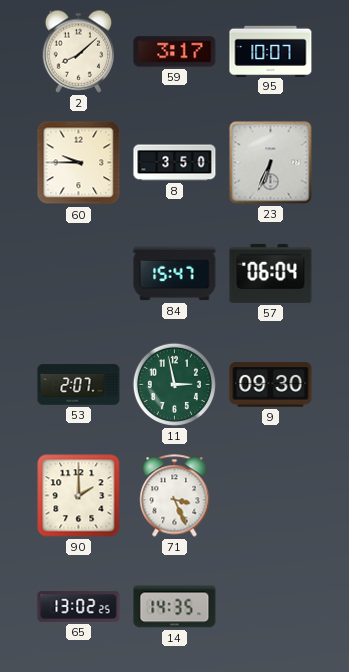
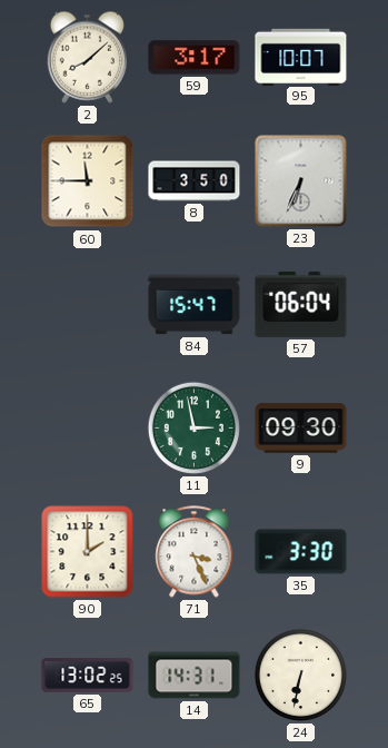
60: 9:45 -> 11:45 (88, 181)
53: 2:07 -> none (79, 385)
35: none -> 3:30 (301, 552)
14: 14:35 -> 14:31 (195, 676)
24: none -> 6:32 (300, 675)
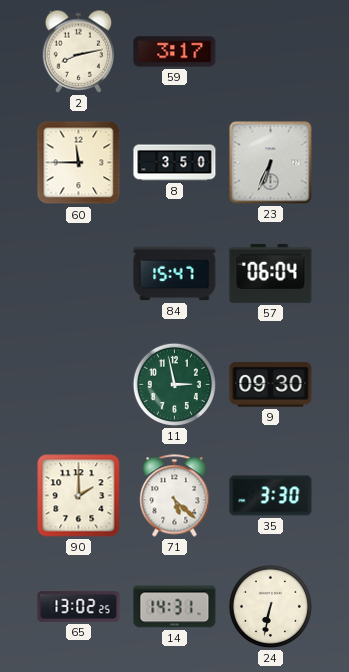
2: 8:08 -> 8:13 (79, 51)
95: 10:07 -> none (301, 57)
71: 3:26 -> 5:22 (175, 496)
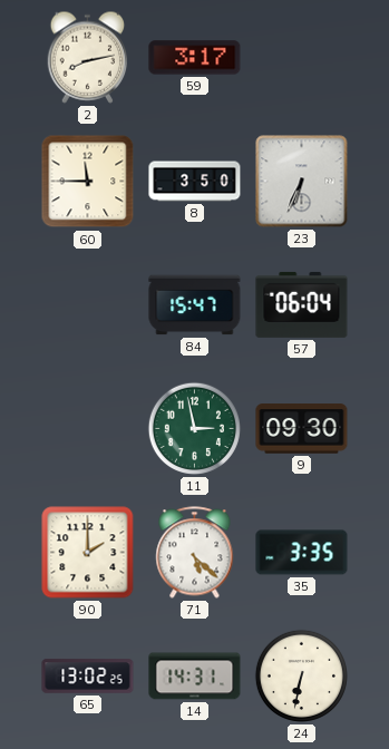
35: 3:30 -> 3:35 (302, 553)
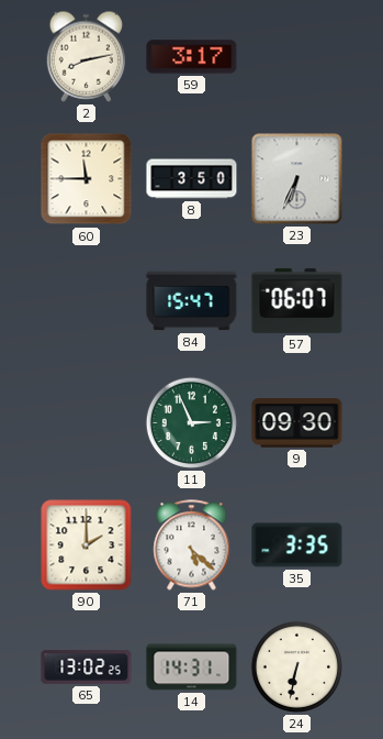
57: 06:04 -> 06:07 (297, 300)
11: 2:58 -> 2:56 (191, 422)
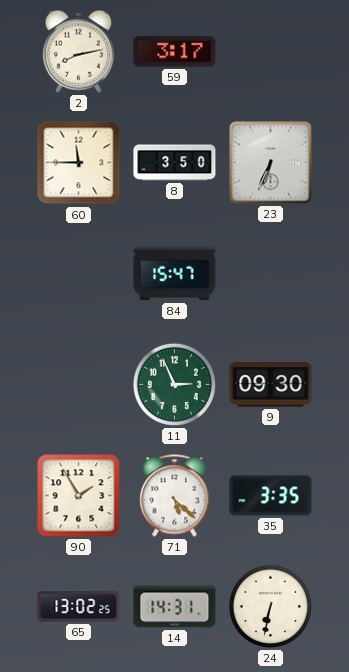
57: 06:07 -> none (297, 300)
90: 2:00 -> 1:55 (79, 496)
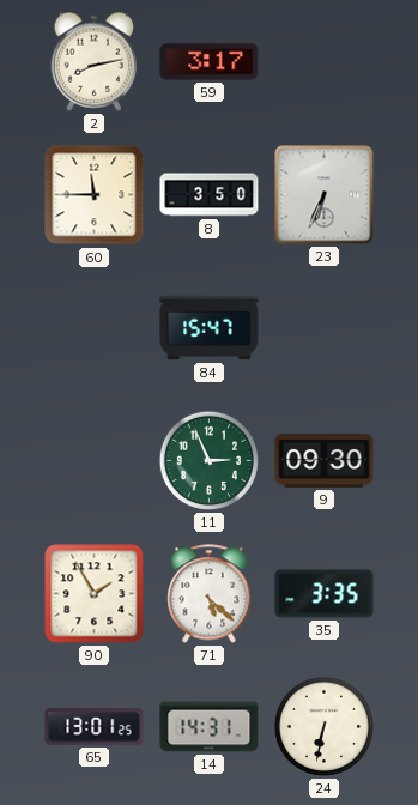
65: 13:02 -> 13:01 (95, 727)
